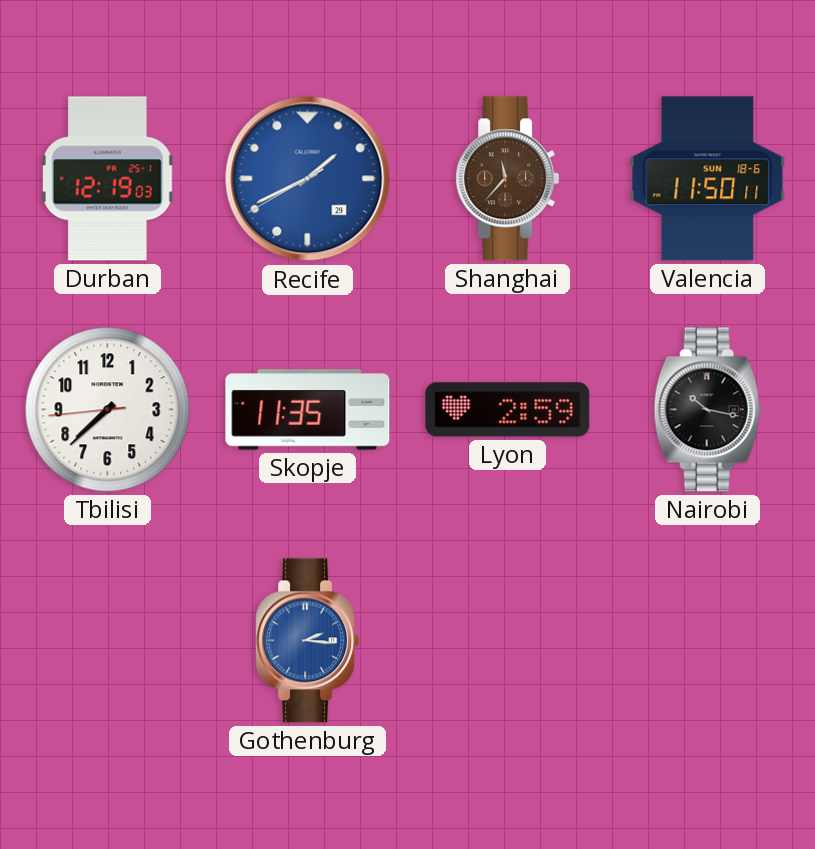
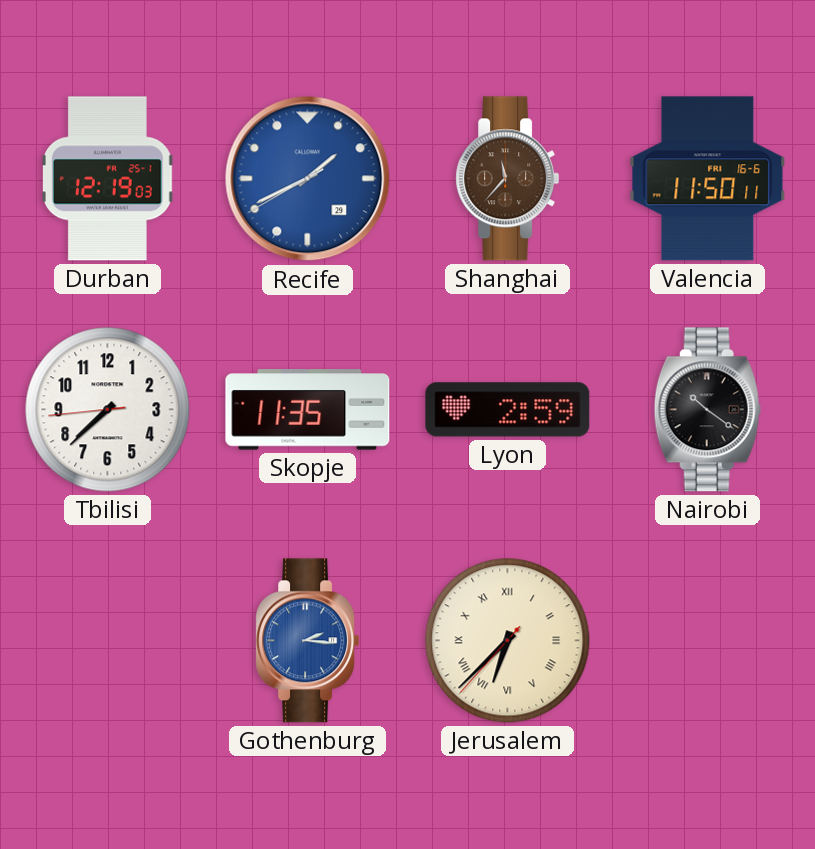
Valencia date: SUN 18-6 -> FRI 16-6 (708, 179)
Nairobi: 10:17 -> 10:21 (707, 410)
Jerusalem: none -> 6:37 (508, 641)
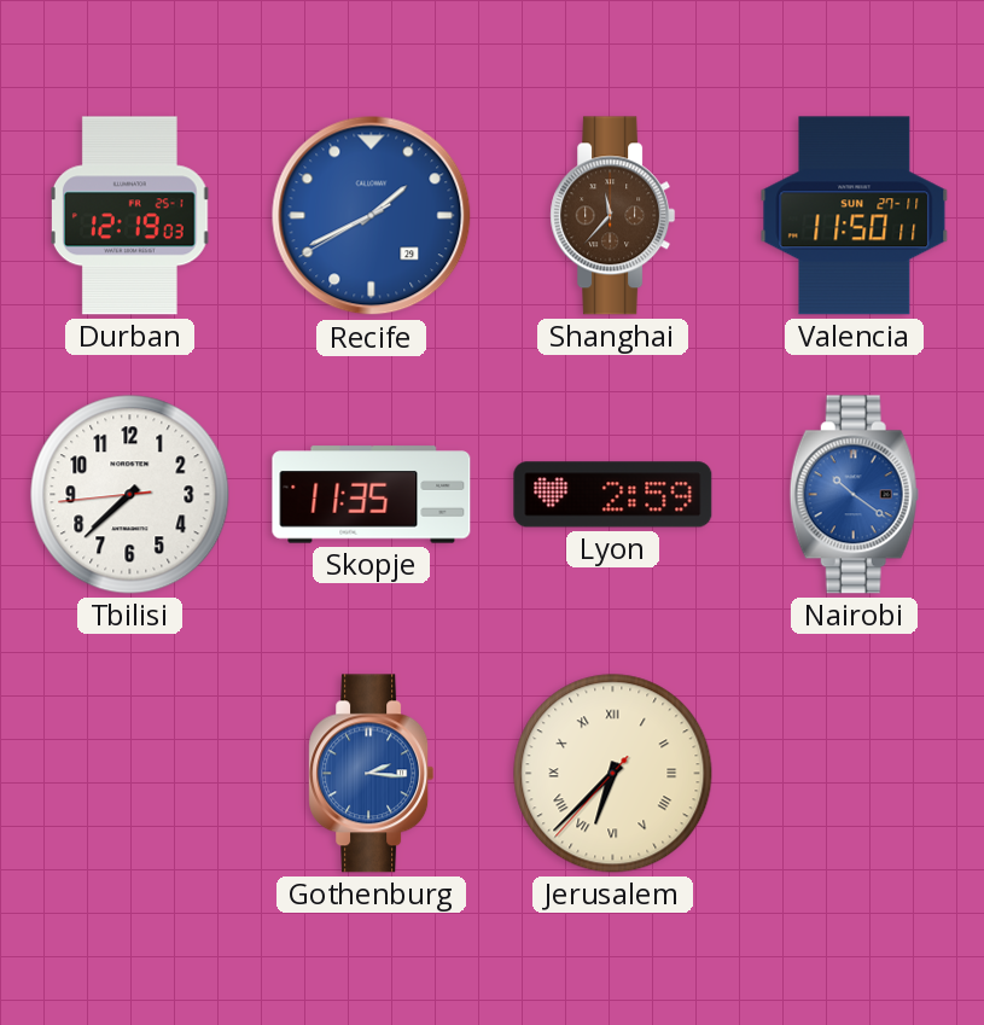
Valencia date: FRI 16-6 -> SUN 27-11 (855, 216)
Nairobi dial: black -> blue (854, 495)
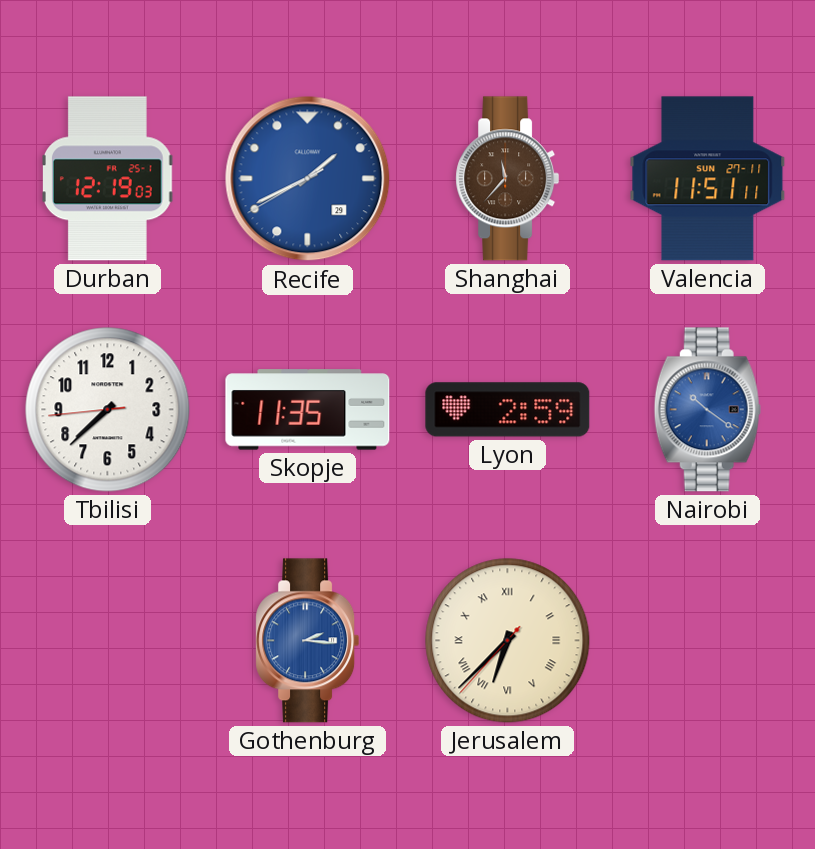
Valencia: 11:50 -> 11:51 (708, 179)
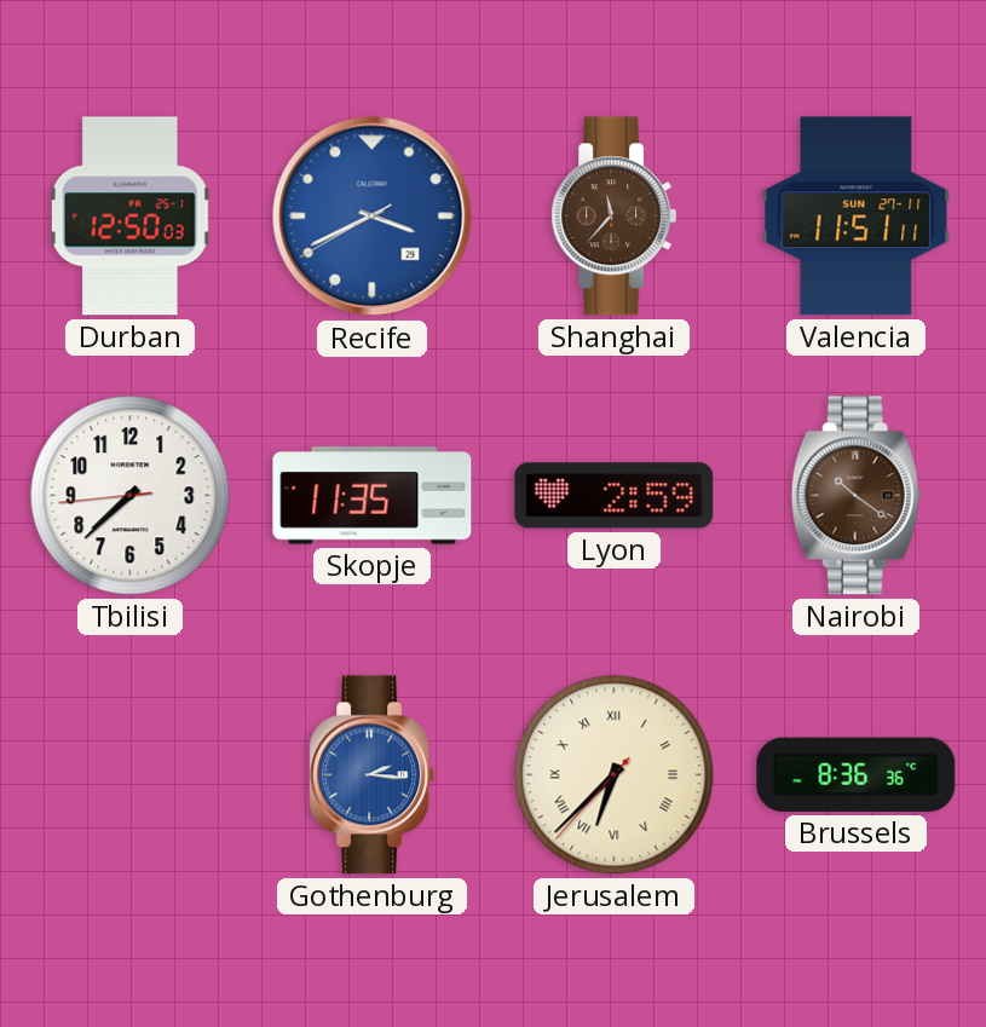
Durban: 12:19 -> 12:50 (131, 217)
Recife: 1:40 -> 3:40 (373, 217)
Nairobi dial: blue -> brown (855, 496)
Brussels: none -> 8:36 (857, 774)
